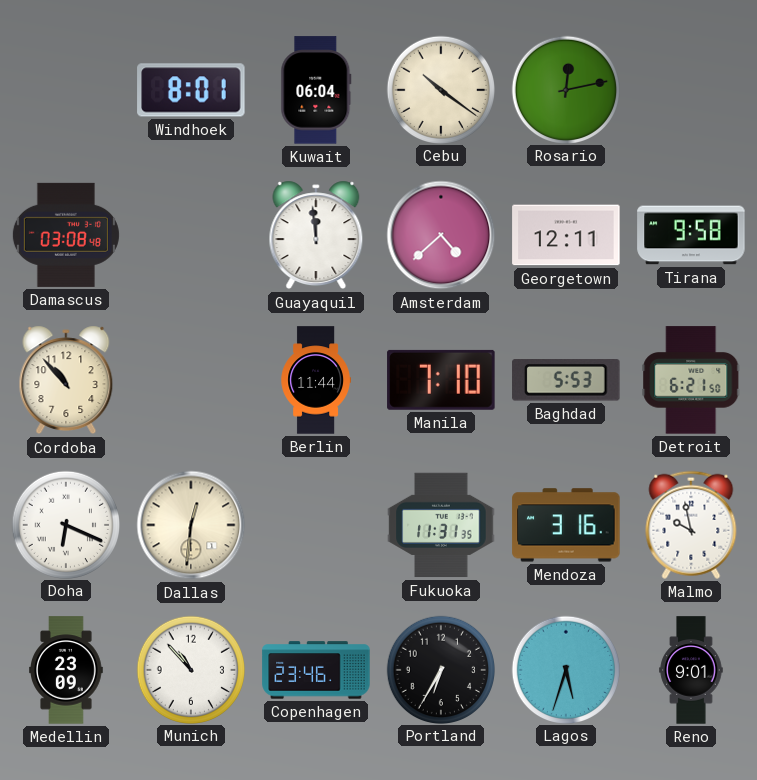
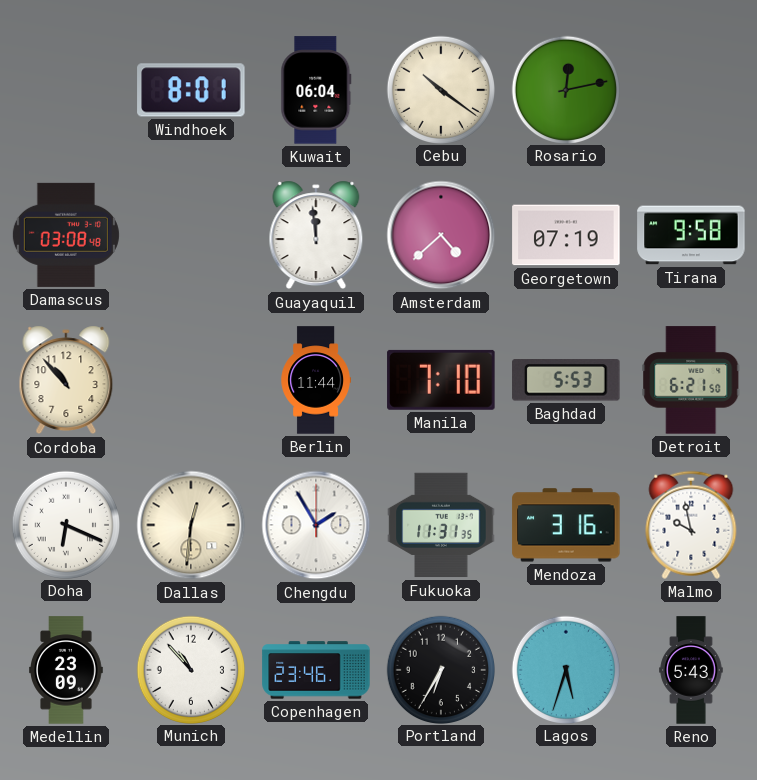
Georgetown: 12:11 -> 07:19 (566, 235)
Chengdu: none -> 1:55 (316, 525)
Reno: 9:01 -> 5:43 (691, 670)
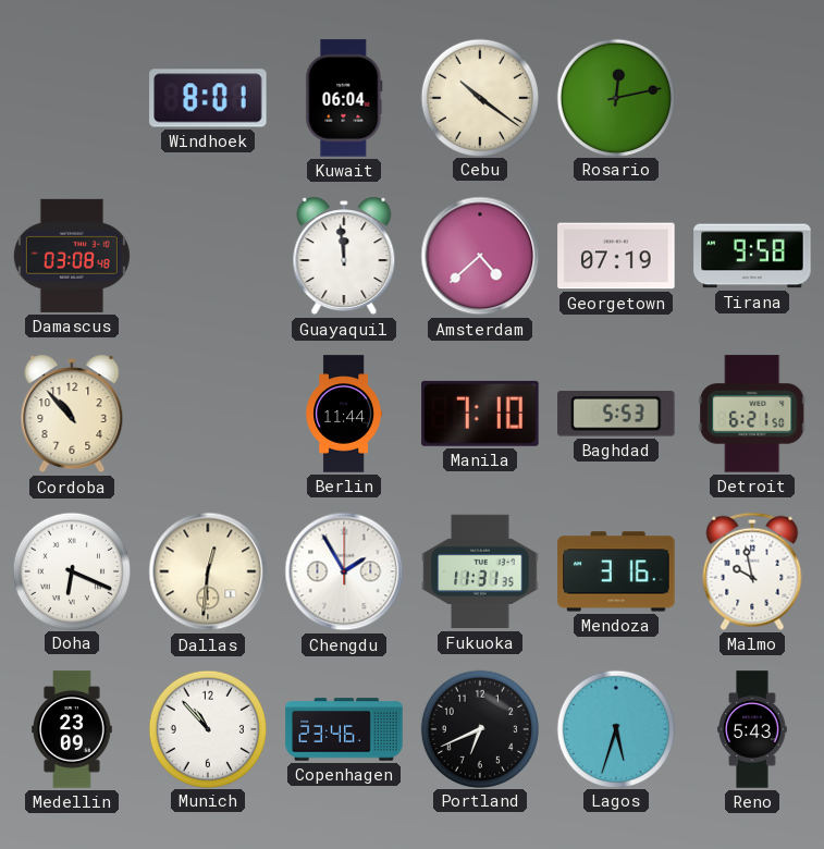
Portland: 6:35 -> 6:41 (479, 728)
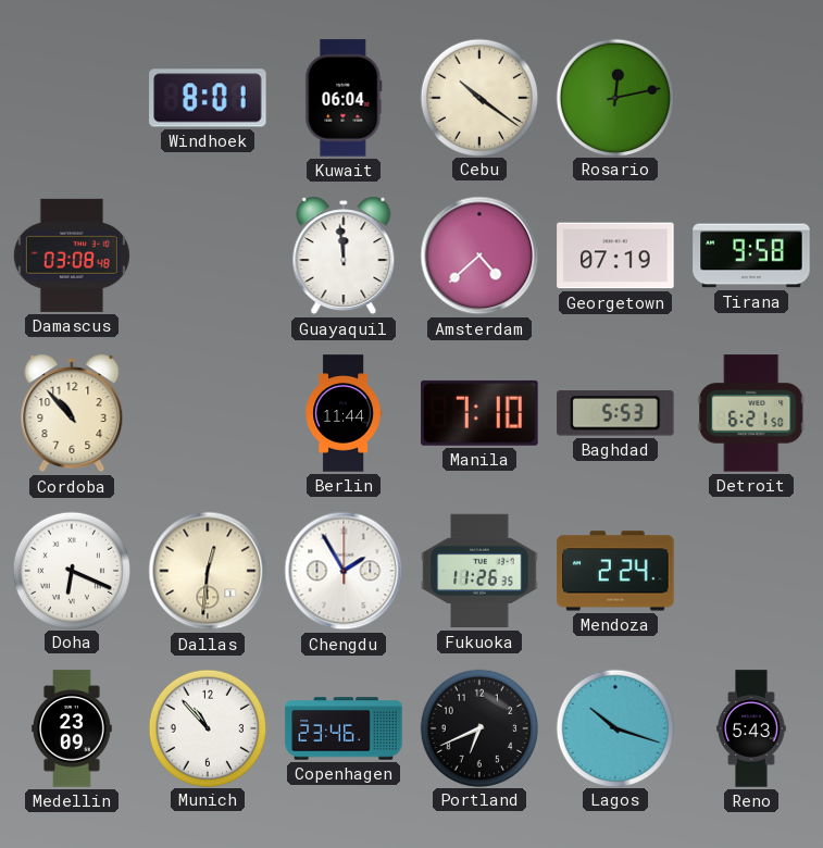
Fukuoka: 11:31 -> 11:26 (479, 571)
Mendoza: 3:16 -> 2:24 (615, 571)
Malmo: 9:58 -> none (752, 571)
Lagos: 5:33 -> 10:18 (614, 727)
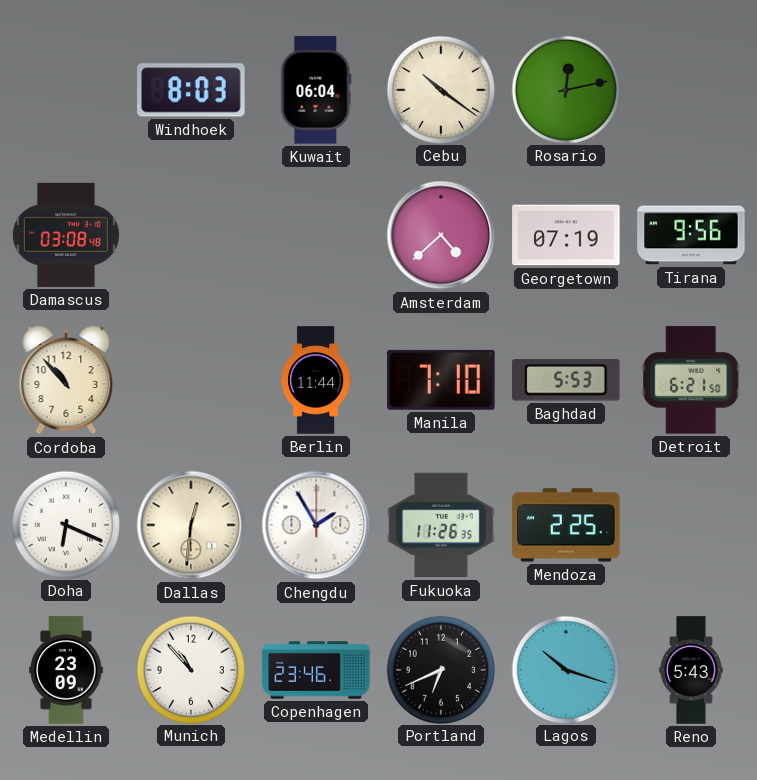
Windhoek: 8:01 -> 8:03 (191, 90)
Guayaquil: 11:59 -> none (344, 255)
Tirana: 9:58 -> 9:56 (691, 235)
Mendoza: 2:24 -> 2:25 (566, 525)
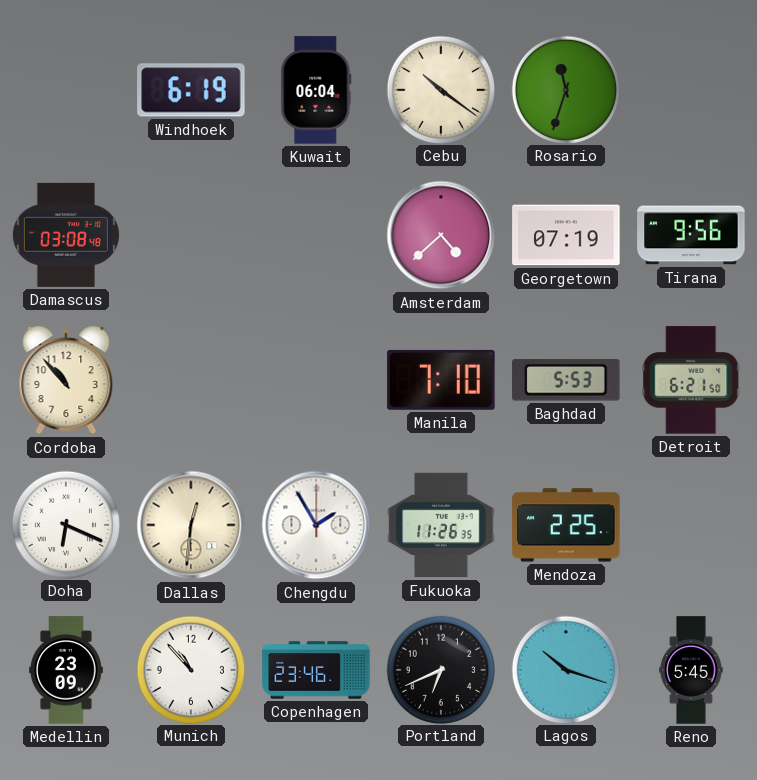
Windhoek: 8:03 -> 6:19 (191, 90)
Rosario: 12:13 -> 11:33 (565, 89)
Berlin: 11:44 -> none (315, 380)
Reno: 5:43 -> 5:45 (691, 670)
